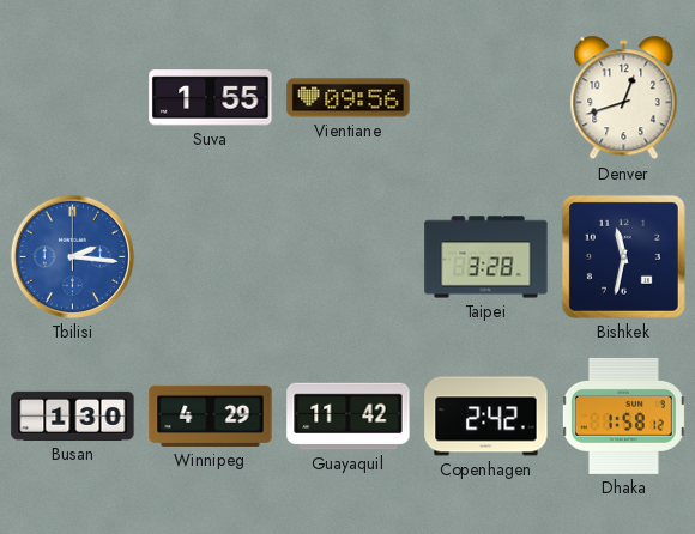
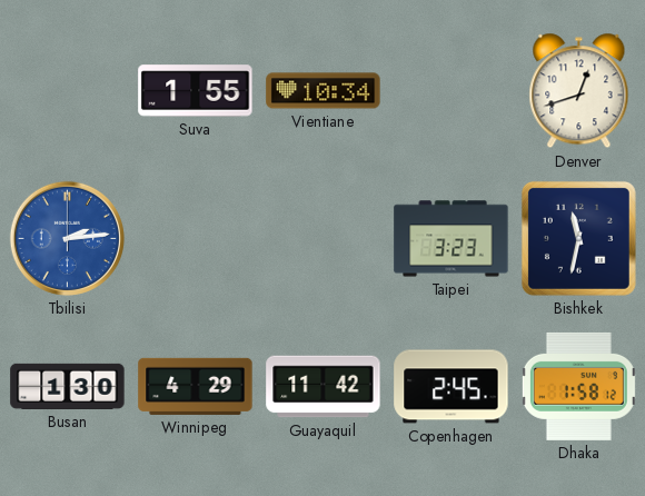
Vientiane: 09:56 -> 10:34 (324, 91)
Tbilisi: 2:16 -> 2:14 (67, 238)
Taipei: 3:28 -> 3:23 (451, 239)
Copenhagen: 2:42 -> 2:45 (451, 387)
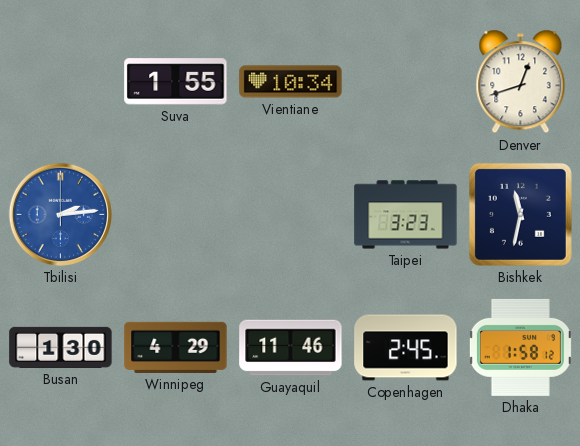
Guayaquil: 11:42 -> 11:46 (291, 348)
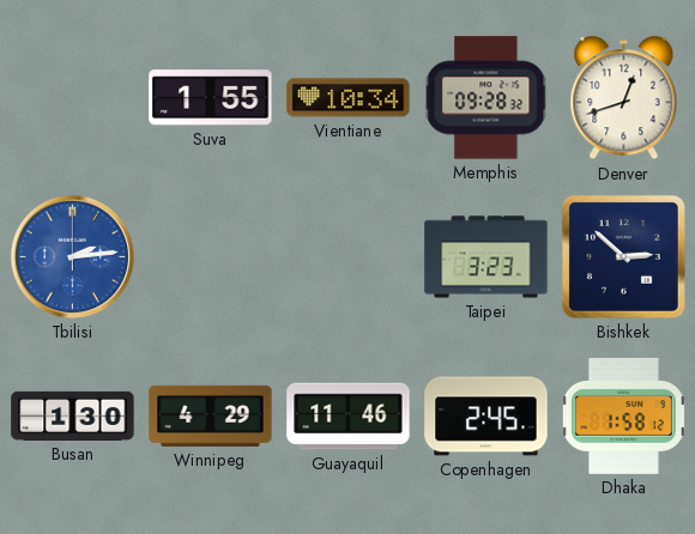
Memphis: none -> 09:28 (486, 98)
Bishkek: 11:32 -> 2:52 (623, 256)
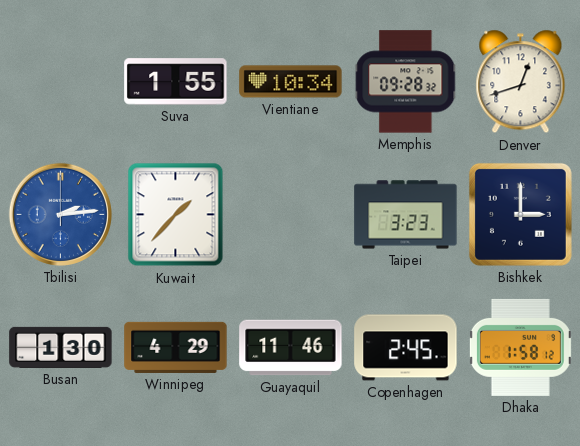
Kuwait: none -> 1:37 (176, 215)
Bishkek: 2:52 -> 3:00 (520, 214)
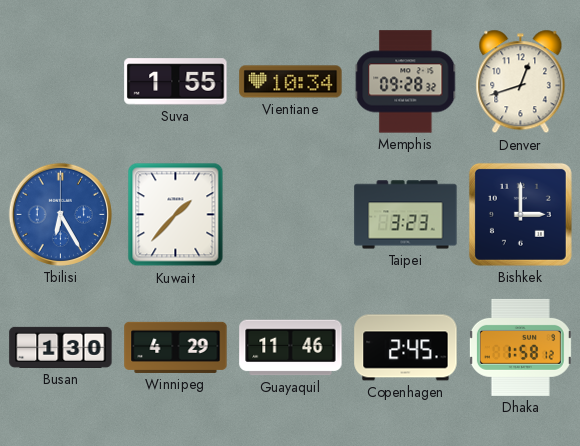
Tbilisi: 2:14 -> 6:25 (60, 214)
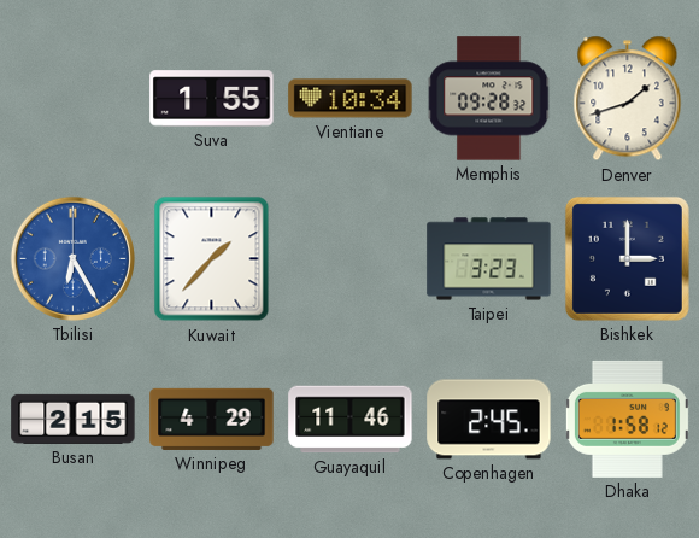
Denver: 12:42 -> 1:42 (628, 99)
Busan: 1:30 -> 2:15 (74, 419)
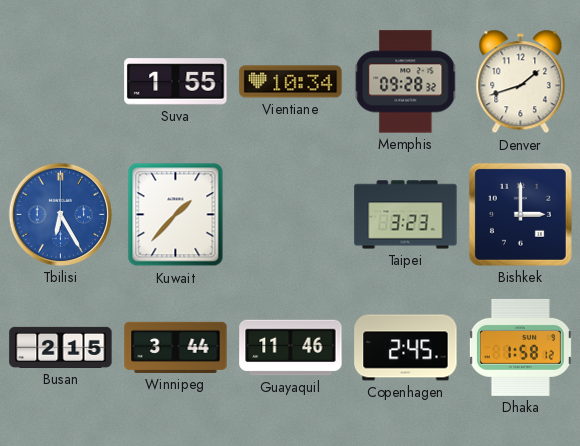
Winnipeg: 4:29 -> 3:44 (176, 347)
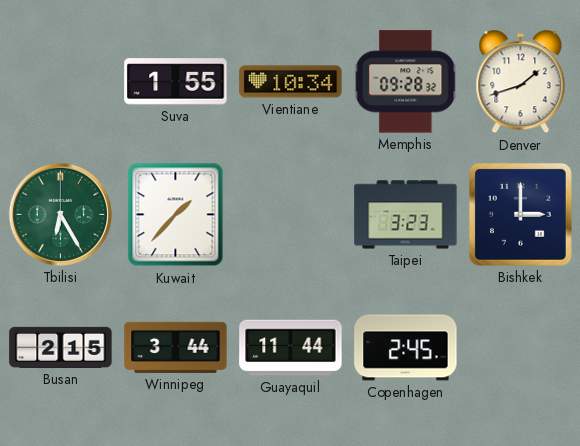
Tbilisi dial: blue -> green (60, 214)
Guayaquil: 11:46 -> 11:44 (291, 348)
Dhaka: 1:58 -> none (520, 347)
